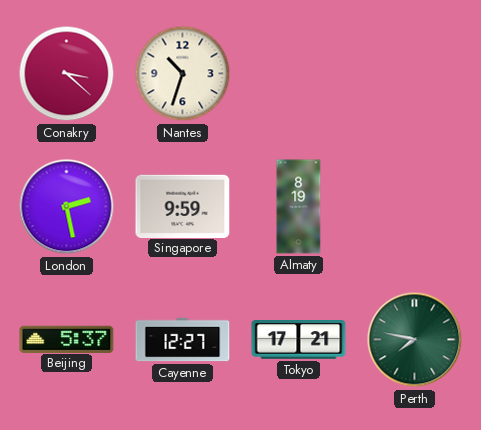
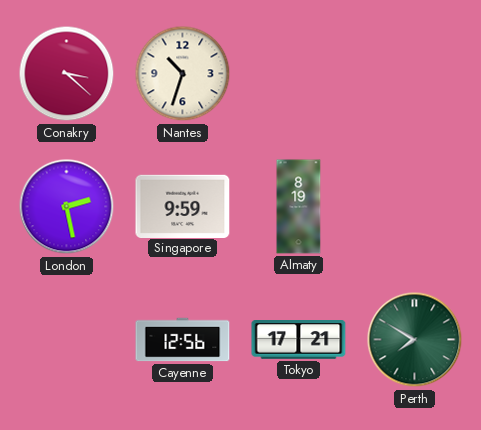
Beijing: 5:37 -> none (67, 339)
Cayenne: 12:27 -> 12:56 (183, 340)
Perth: 7:47 -> 7:50 (415, 340)
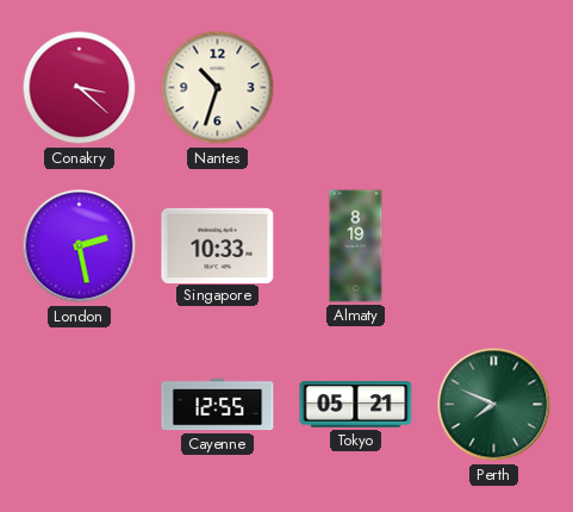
Singapore: 9:59 -> 10:33 (218, 245)
Cayenne: 12:56 -> 12:55 (218, 405)
Tokyo: 17:21 -> 05:21 (356, 405)
Perth: 7:50 -> 7:49 (494, 405)
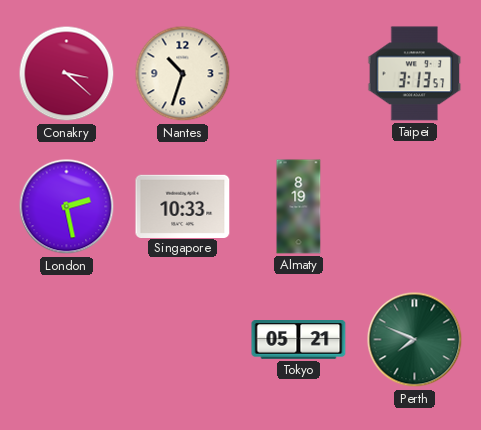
Taipei: none -> 3:13 (415, 74)
Cayenne: 12:55 -> none (218, 405)
